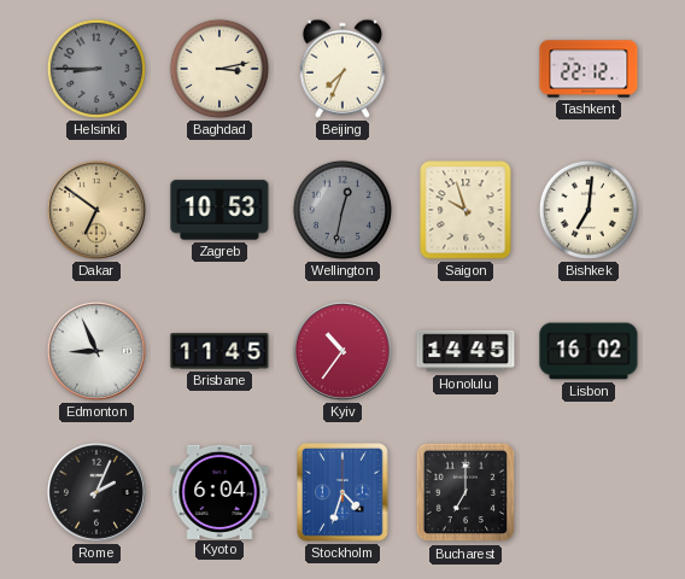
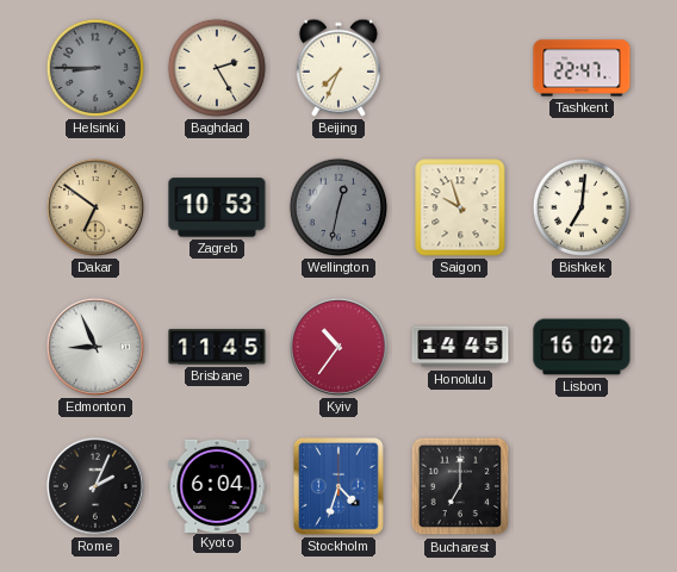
Baghdad: 3:13 -> 2:25 (217, 68)
Tashkent: 22:12 -> 22:47 (582, 68)
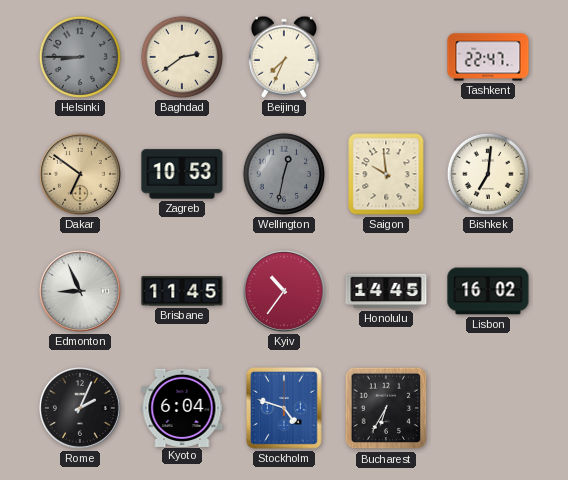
Baghdad: 2:25 -> 2:39 (182, 57)
Saigon: 9:57 -> 9:59 (386, 174)
Stockholm: 4:33 -> 4:48 (285, 409)
Bucharest: 7:00 -> 6:35 (386, 408)
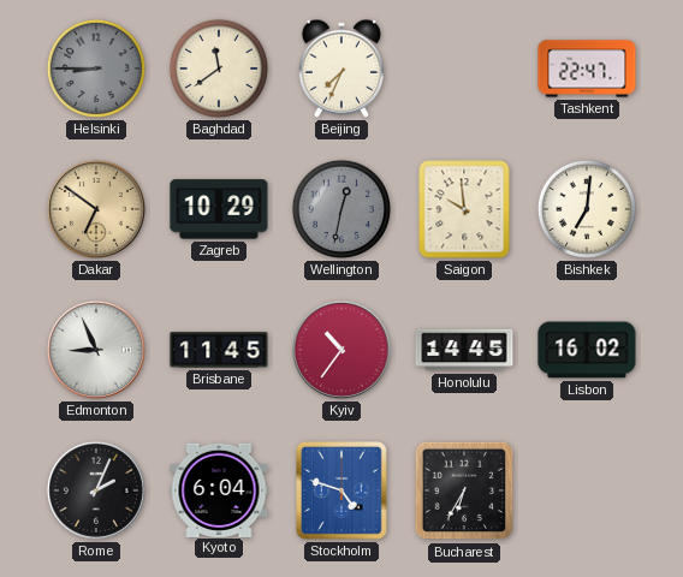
Baghdad: 2:39 -> 11:39 (219, 69)
Zagreb: 10:53 -> 10:29 (219, 209)
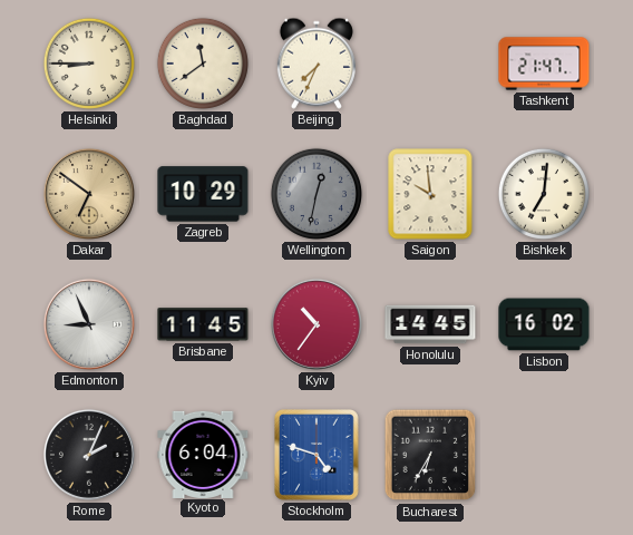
Helsinki dial: grey -> cream (89, 64)
Tashkent: 22:47 -> 21:47 (544, 64)
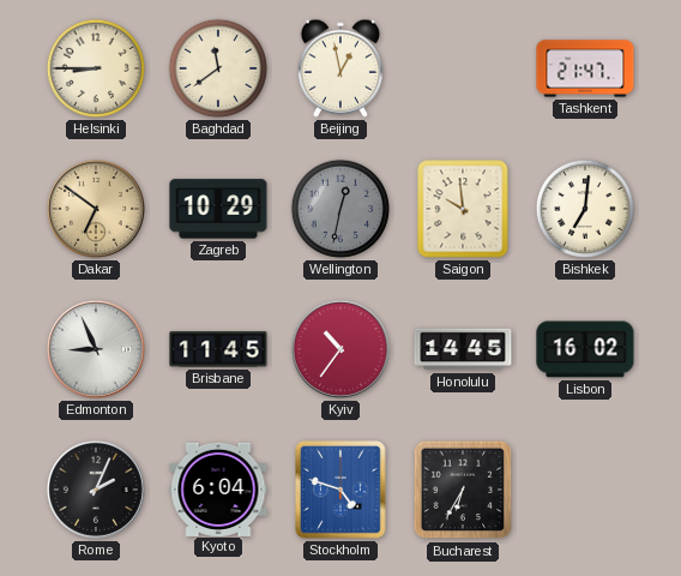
Beijing: 7:34 -> 12:58 (340, 68)
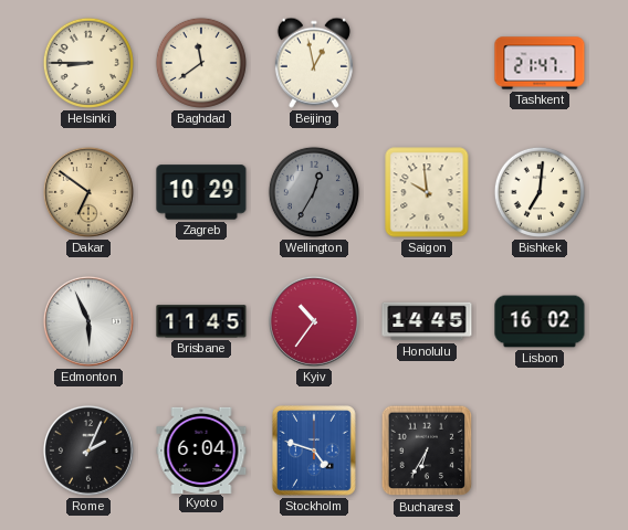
Wellington: 12:32 -> 12:35 (314, 192)
Edmonton: 8:56 -> 5:56 (88, 321)
